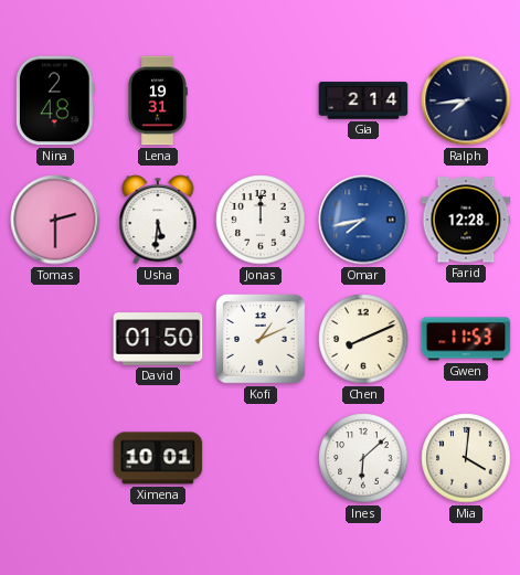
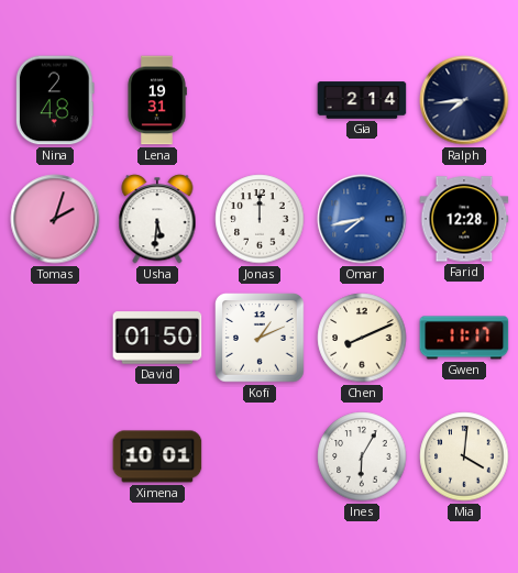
Tomas: 2:30 -> 2:03 (55, 219)
Gwen: 11:53 -> 11:17 (464, 338)
Ines: 6:08 -> 6:05 (362, 456)
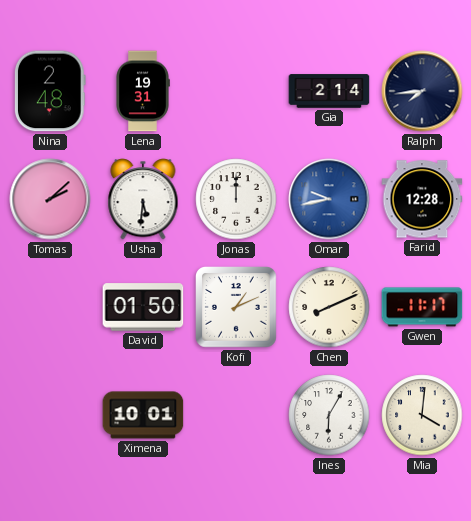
Tomas: 2:03 -> 2:08 (50, 199)
Omar: 7:43 -> 9:43 (329, 199)
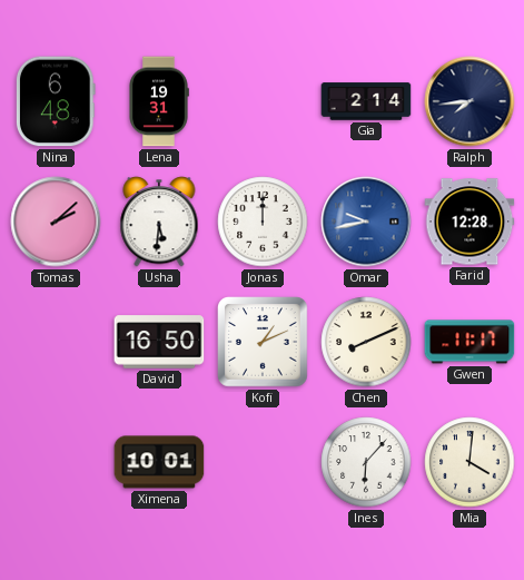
Nina: 2:48 -> 6:48 (56, 101)
David: 01:50 -> 16:50 (159, 342)
Ines: 6:05 -> 6:07 (366, 462)
